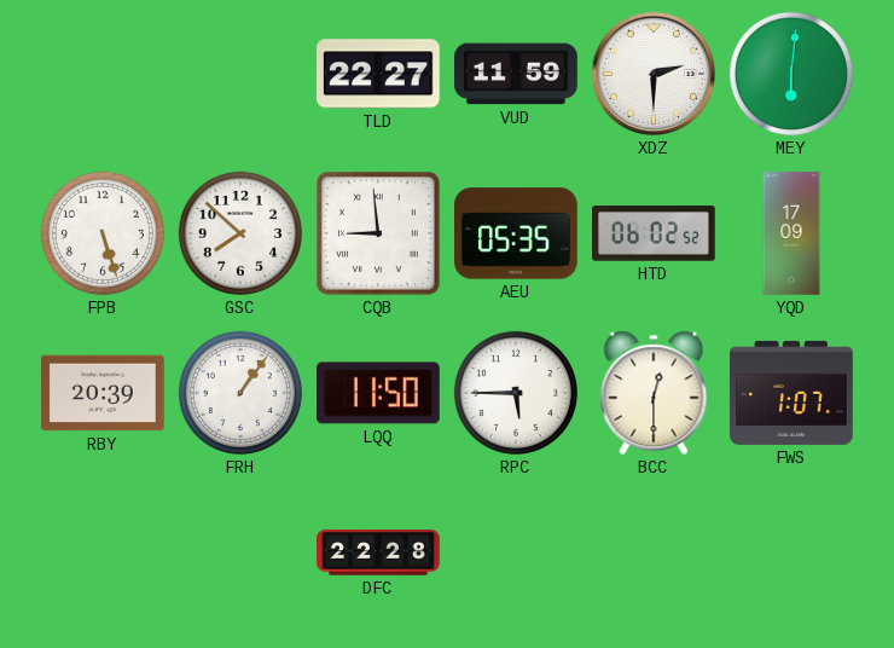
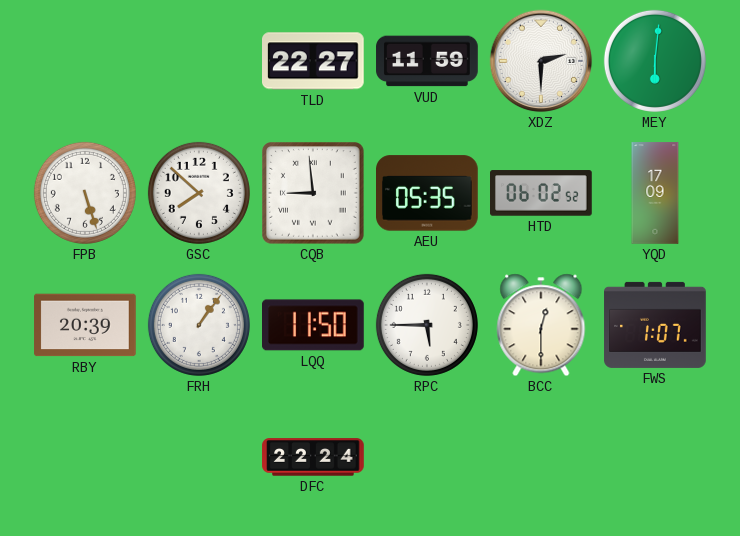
DFC: 22:28 -> 22:24 (313, 457)
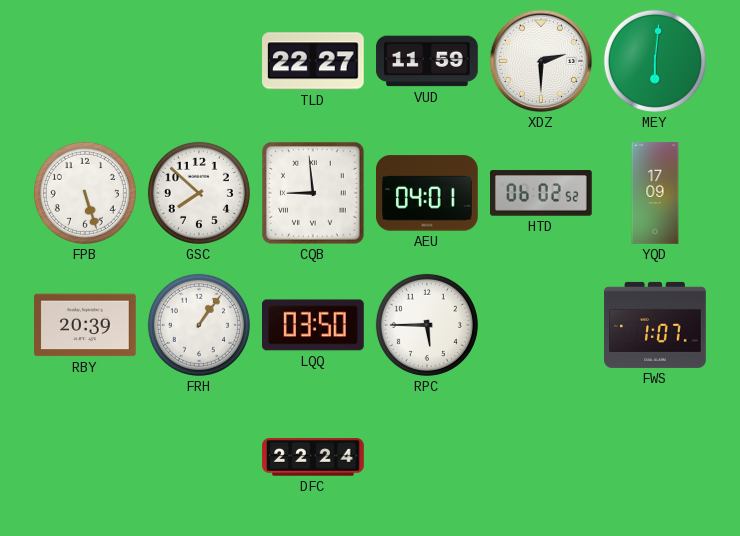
AEU: 05:35 -> 04:01 (428, 193)
LQQ: 11:50 -> 03:50 (314, 325)
BCC: 12:30 -> none (541, 325)
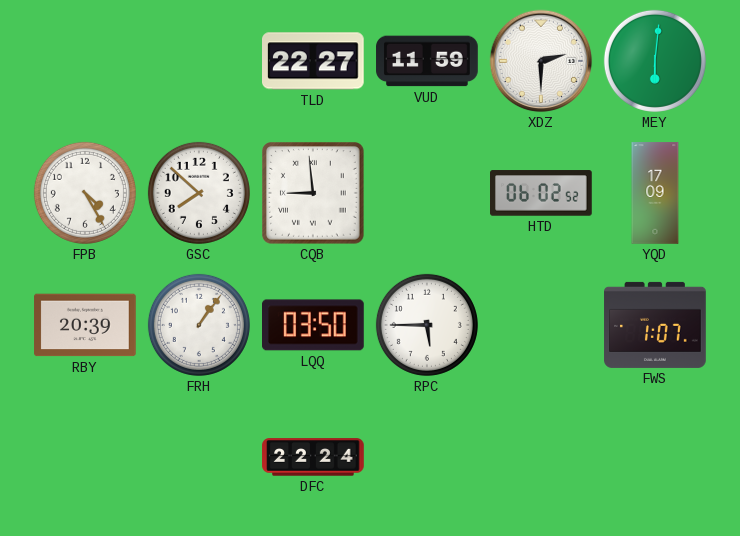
FPB: 5:27 -> 4:25 (85, 193)
AEU: 04:01 -> none (428, 193)
